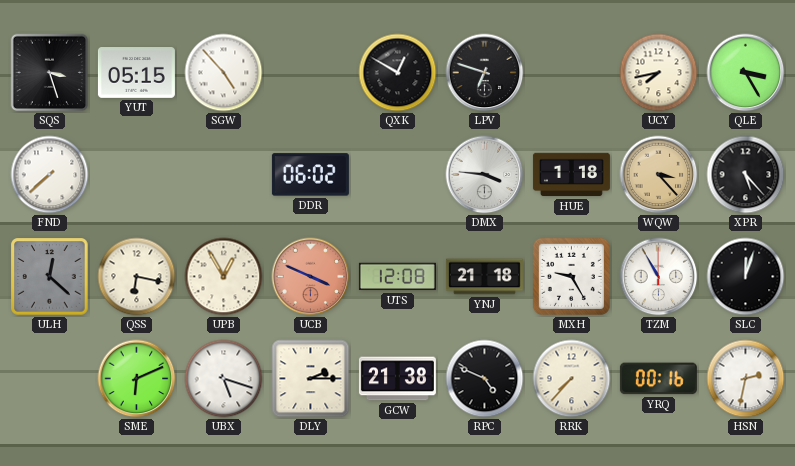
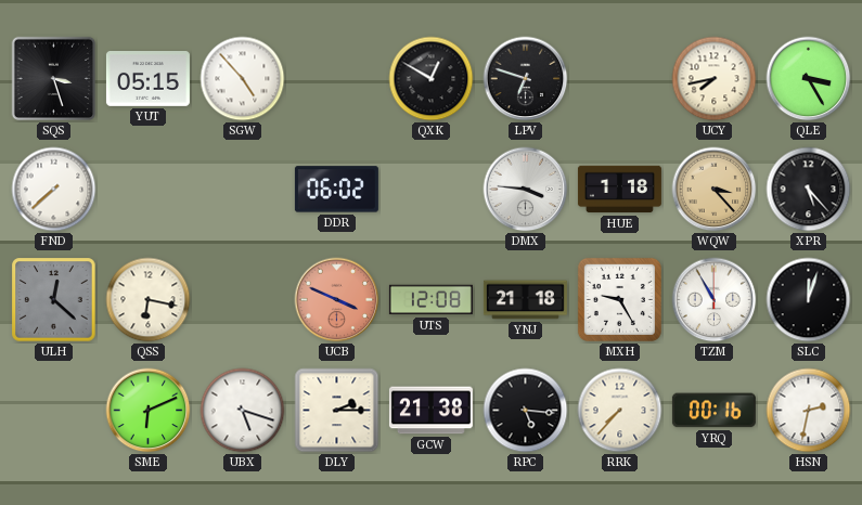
UPB: 12:55 -> none (224, 277)
RPC: 4:49 -> 5:16 (526, 411)
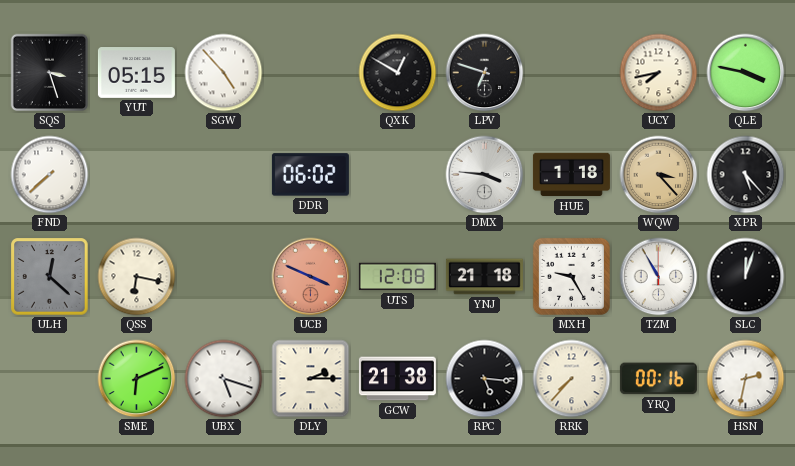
QLE: 3:25 -> 3:47 (746, 73)
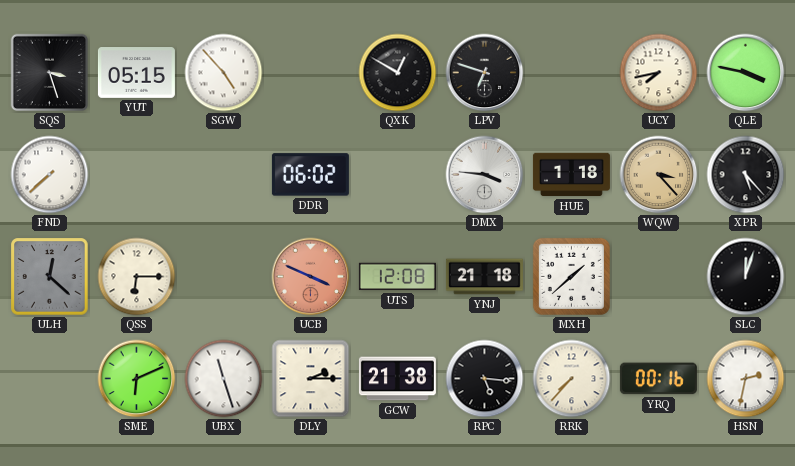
QSS: 6:17 -> 6:15 (137, 277)
MXH: 9:25 -> 1:38 (571, 276)
TZM: 10:55 -> none (659, 277)
UBX: 5:18 -> 11:27 (224, 379)
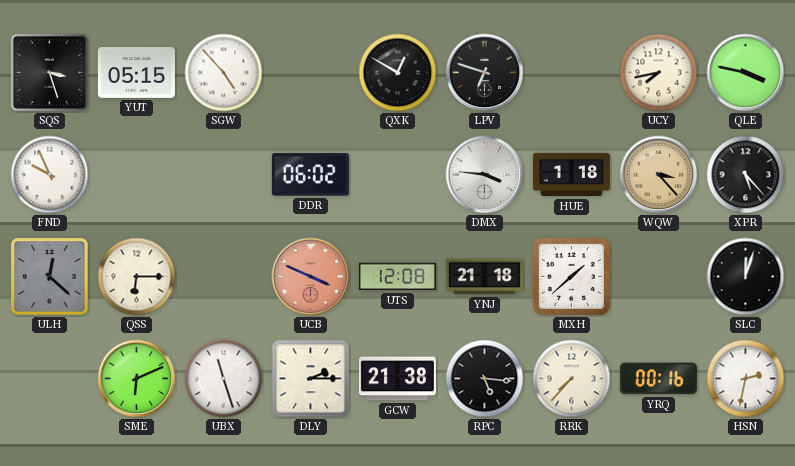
FND: 7:38 -> 9:56 (50, 175)
